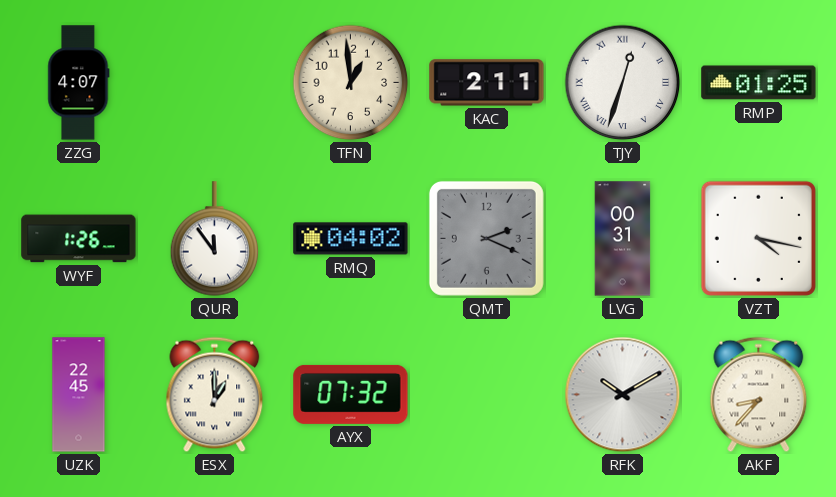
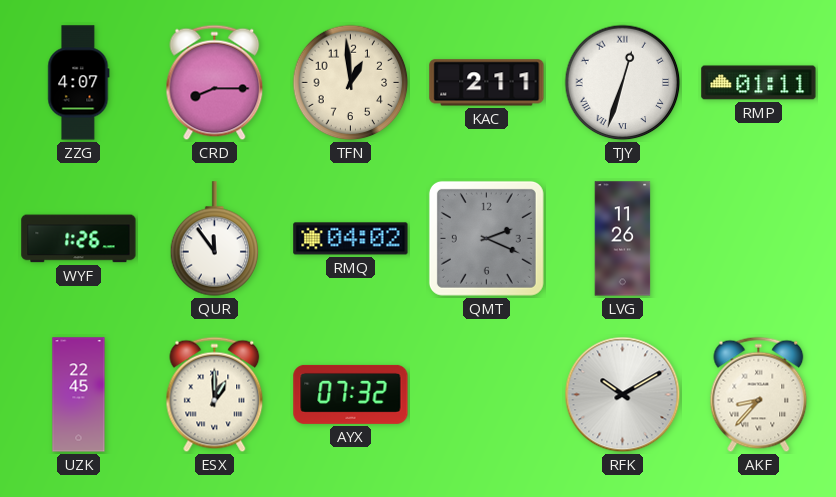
CRD: none -> 8:15 (215, 83)
RMP: 01:25 -> 01:11 (759, 83)
LVG: 00:31 -> 11:26 (623, 239)
VZT: 4:17 -> none (758, 238)
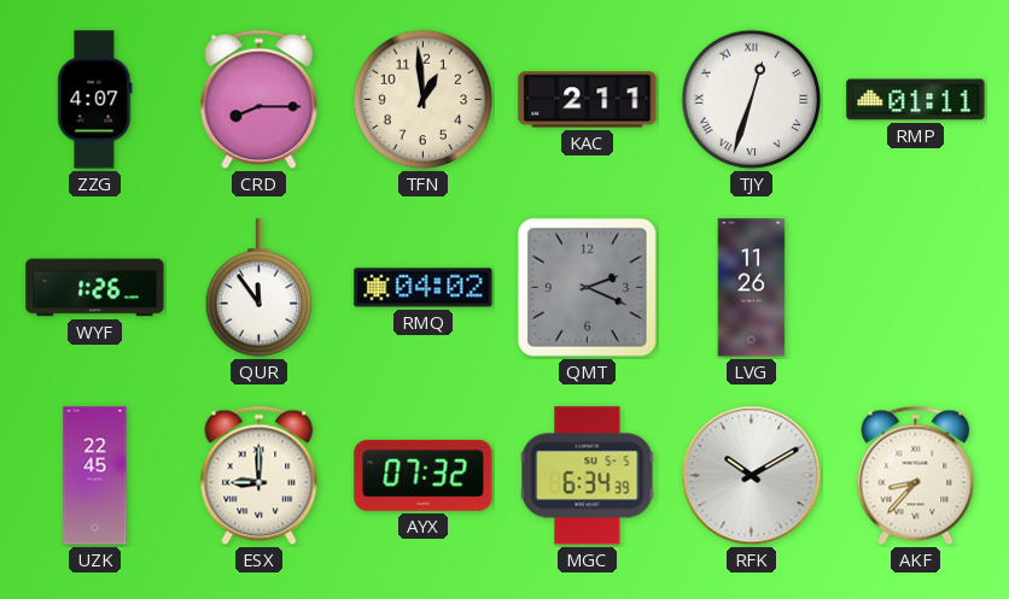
ESX: 1:00 -> 9:00 (259, 476)
MGC: none -> 6:34 (588, 476)
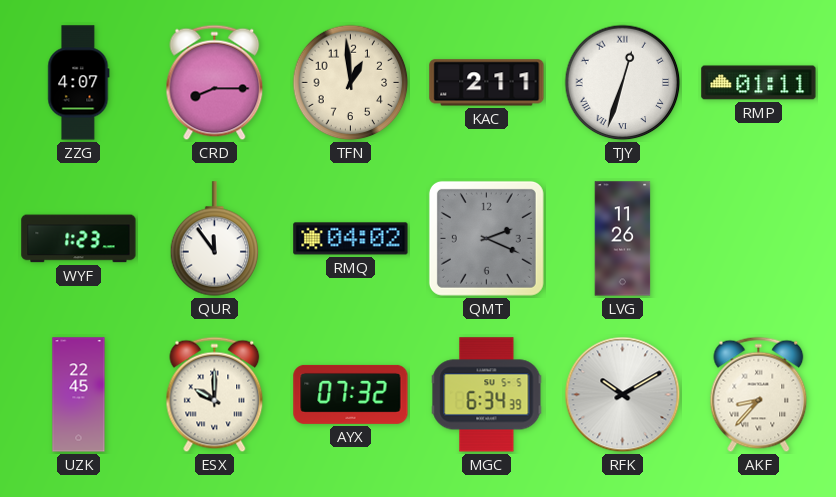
WYF: 1:26 -> 1:23 (79, 239)
ESX: 9:00 -> 10:00 (215, 395)
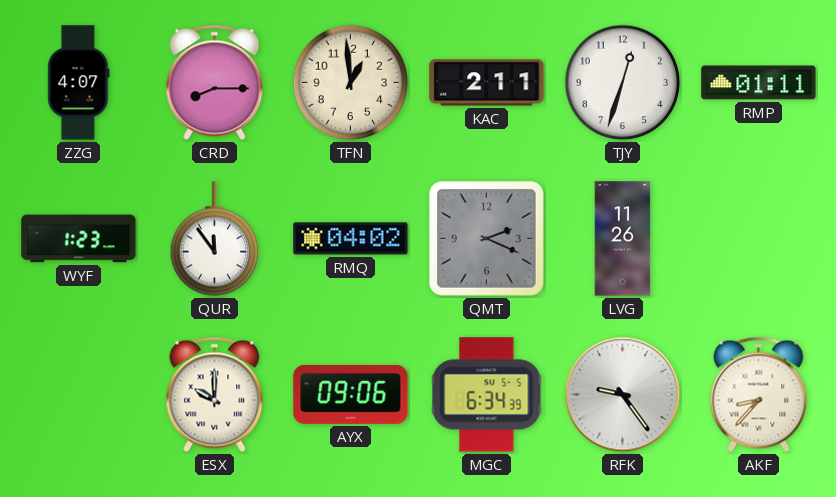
TJY numerals: Roman -> Arabic (623, 83)
UZK: 22:45 -> none (79, 395)
AYX: 07:32 -> 09:06 (351, 394)
RFK: 10:10 -> 9:24 (623, 395)
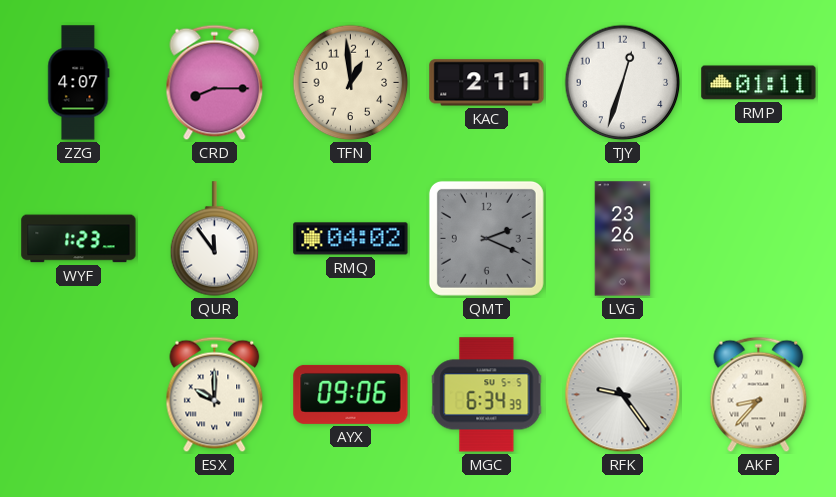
LVG: 11:26 -> 23:26 (623, 239)
